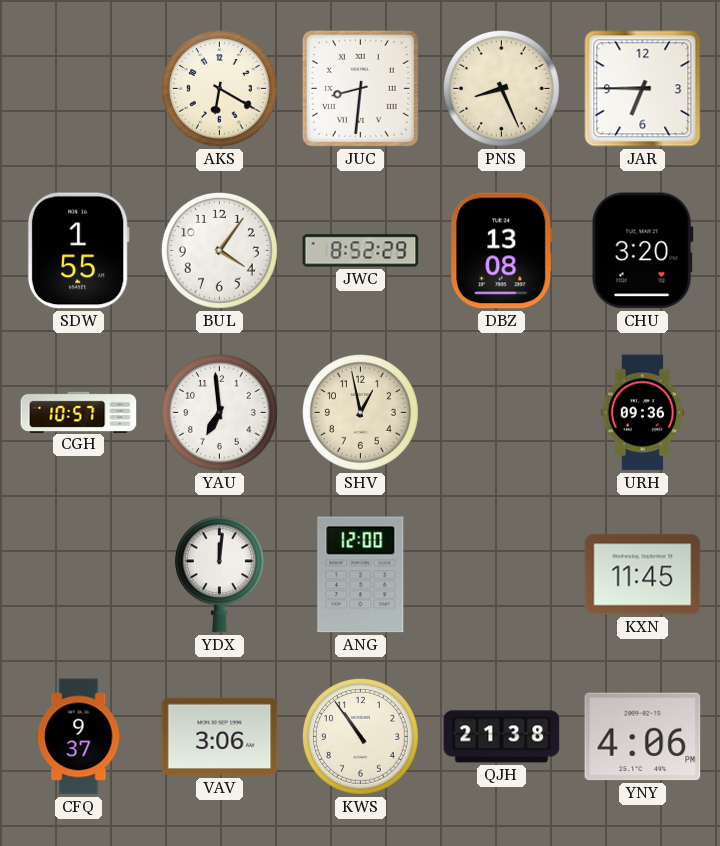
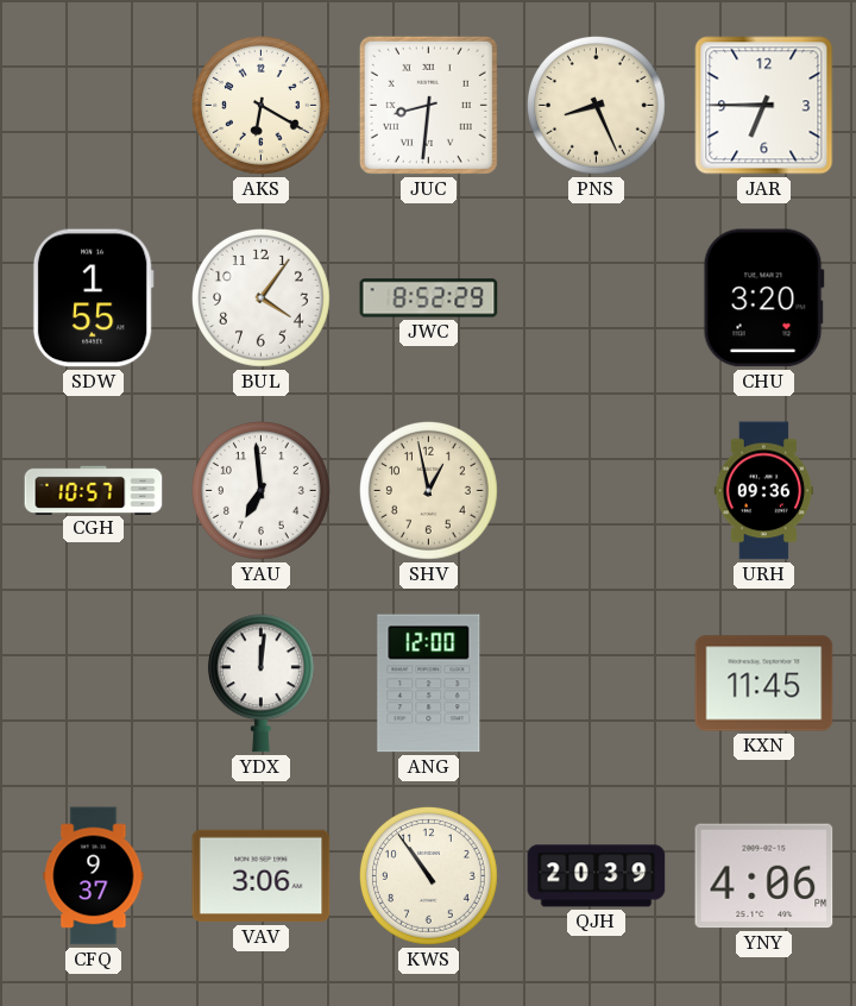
DBZ: 13:08 -> none (502, 251)
QJH: 21:38 -> 20:39 (597, 876)
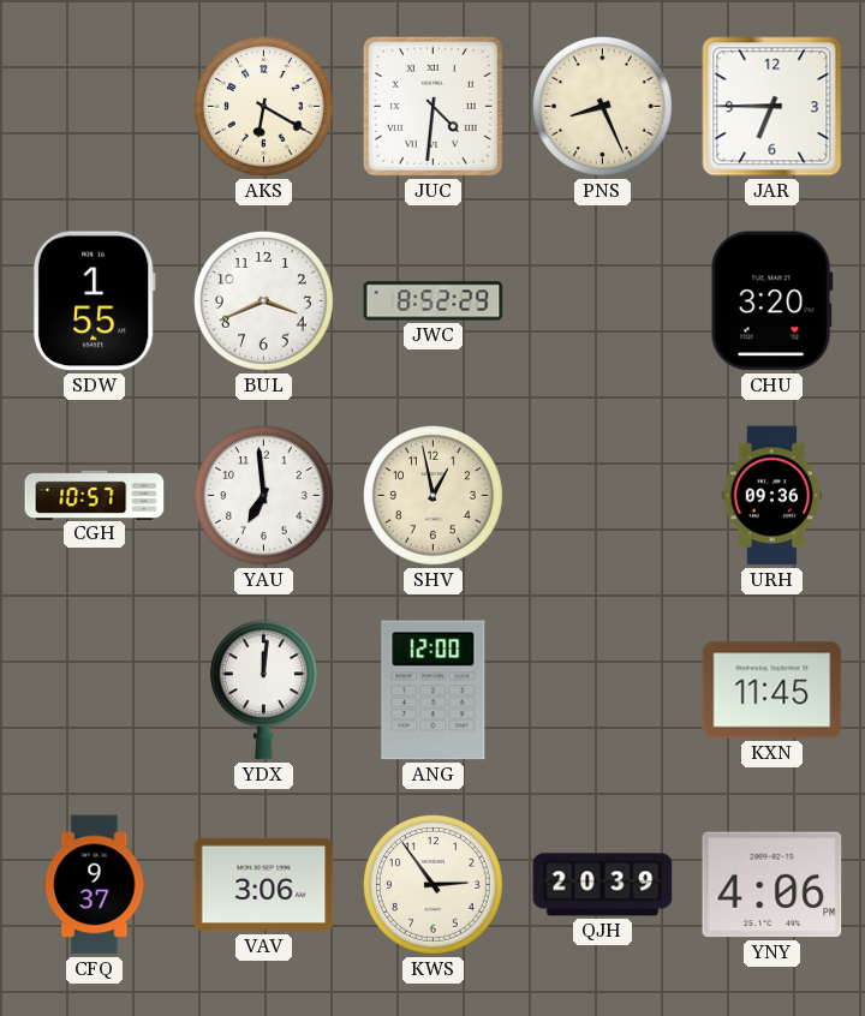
JUC: 8:31 -> 4:31 (432, 106)
BUL: 4:06 -> 3:41 (263, 300)
KWS: 10:54 -> 2:54 (432, 884)
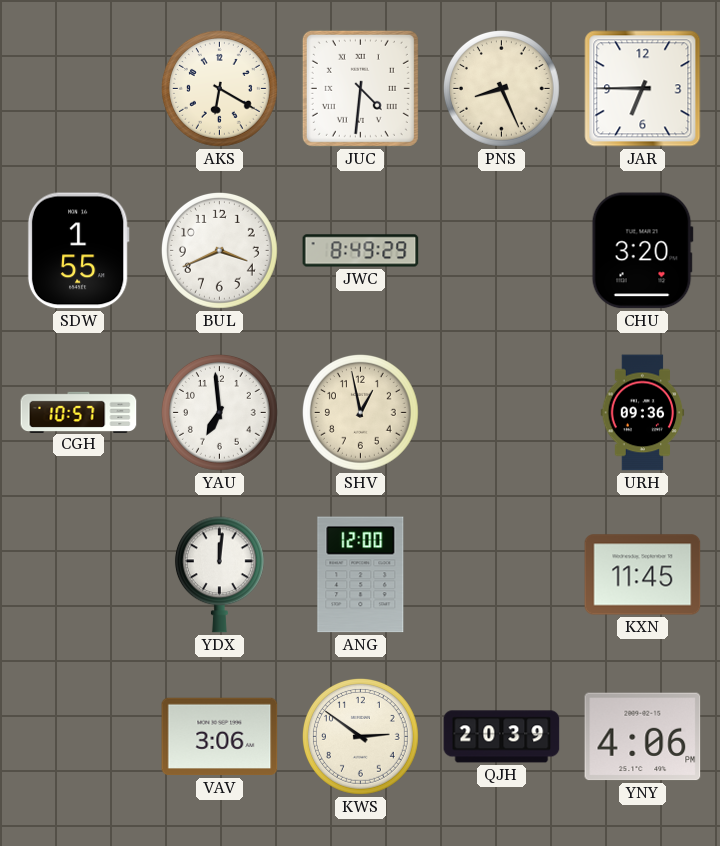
JWC: 8:52 -> 8:49 (361, 251)
CFQ: 9:37 -> none (95, 885)
KWS: 2:54 -> 2:51 (360, 736)
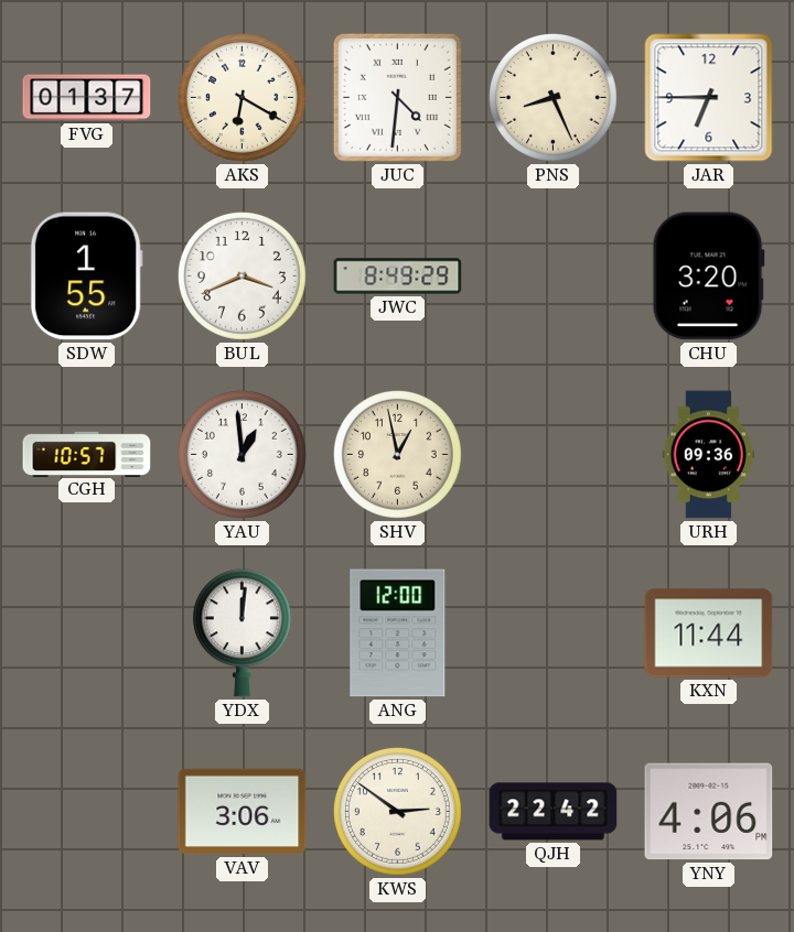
FVG: none -> 01:37 (87, 98)
YAU: 6:59 -> 12:59 (242, 454)
KXN: 11:45 -> 11:44 (709, 633)
QJH: 20:39 -> 22:42 (554, 812)
